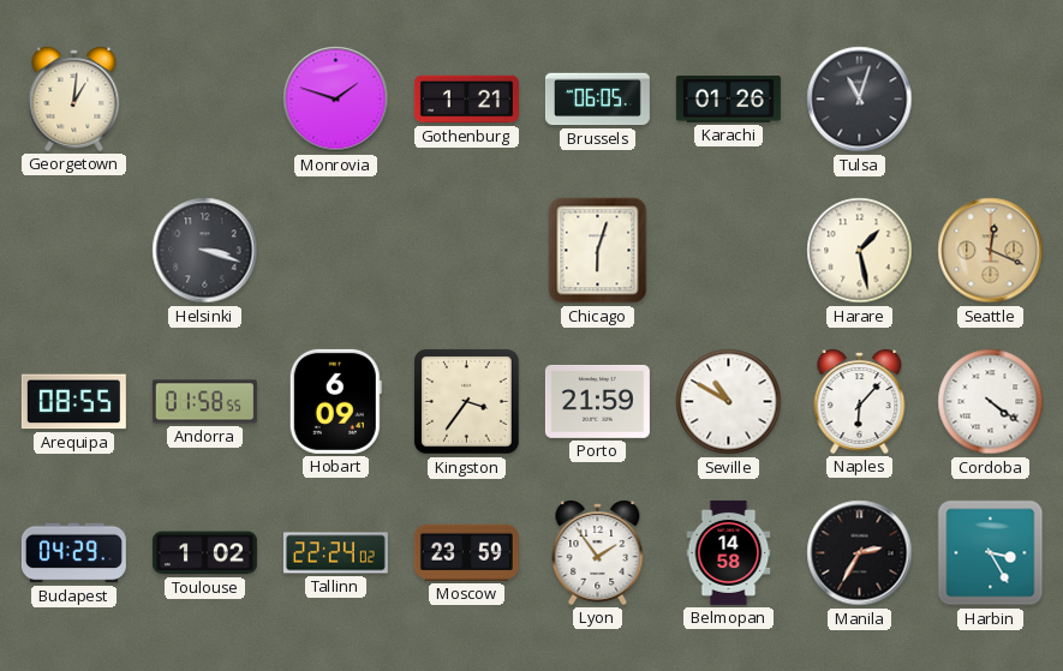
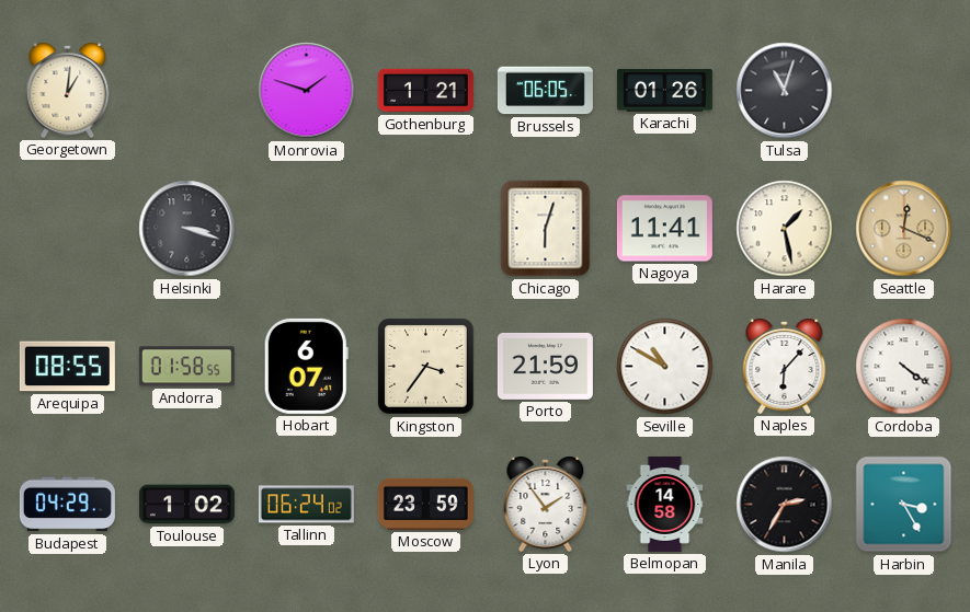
Nagoya: none -> 11:41 (664, 229)
Hobart: 6:09 -> 6:07 (306, 366)
Tallinn: 22:24 -> 06:24 (306, 505)
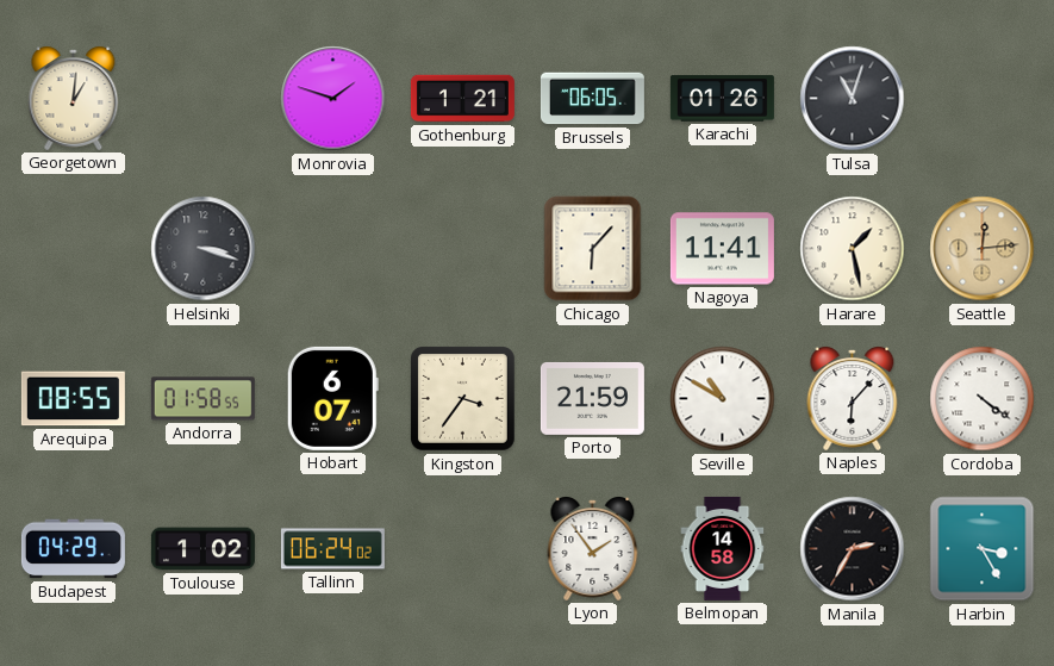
Chicago: 6:03 -> 6:07 (593, 249)
Seattle: 12:19 -> 12:14 (983, 249)
Moscow: 23:59 -> none (425, 504)
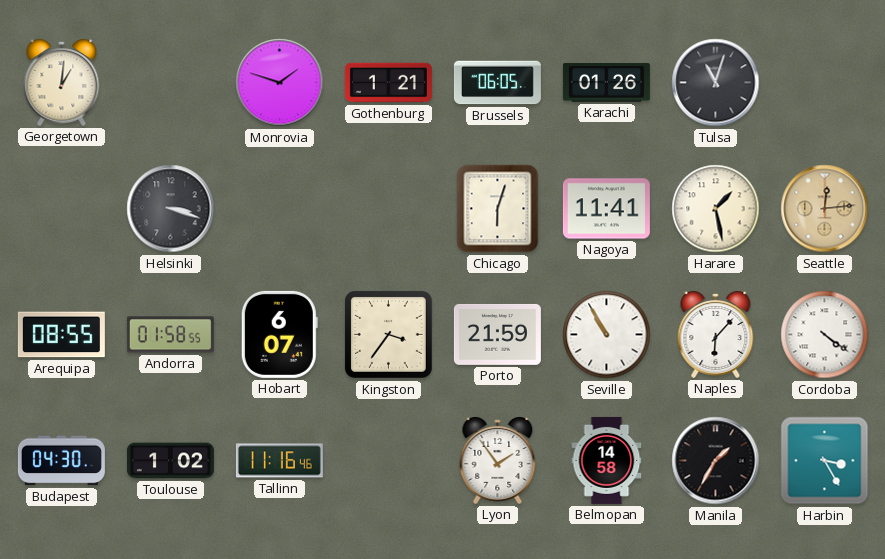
Chicago: 6:07 -> 6:03 (498, 209)
Seville: 10:50 -> 10:55 (607, 335)
Budapest: 04:29 -> 04:30 (61, 461)
Tallinn: 06:24 -> 11:16 (279, 461)
Manila: 2:35 -> 1:35 (716, 461)
